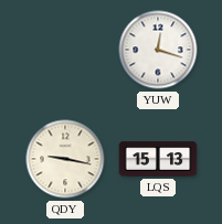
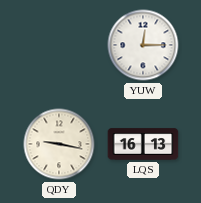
YUW: 12:18 -> 12:15 (143, 45)
LQS: 15:13 -> 16:13 (143, 144)
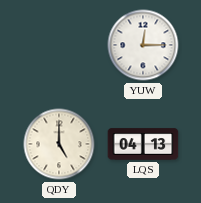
QDY: 9:17 -> 5:00 (59, 144)
LQS: 16:13 -> 04:13 (143, 144)
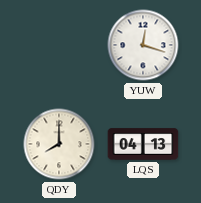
YUW: 12:15 -> 12:18 (143, 45)
QDY: 5:00 -> 8:00 (59, 144)
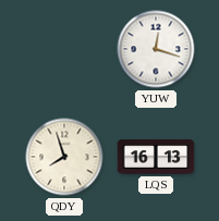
QDY: 8:00 -> 7:57 (64, 157)
LQS: 04:13 -> 16:13 (156, 157)
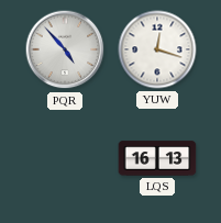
PQR: none -> 4:53 (65, 49)
QDY: 7:57 -> none (64, 157)
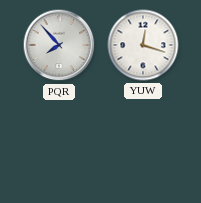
PQR: 4:53 -> 7:53 (59, 45)
LQS: 16:13 -> none (157, 158)
